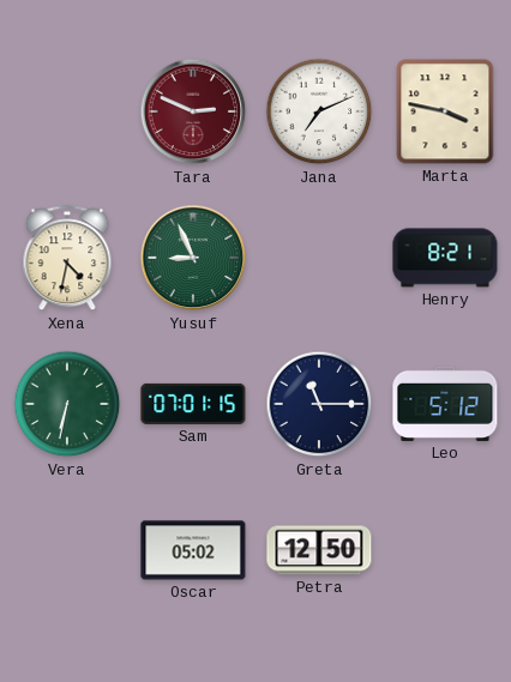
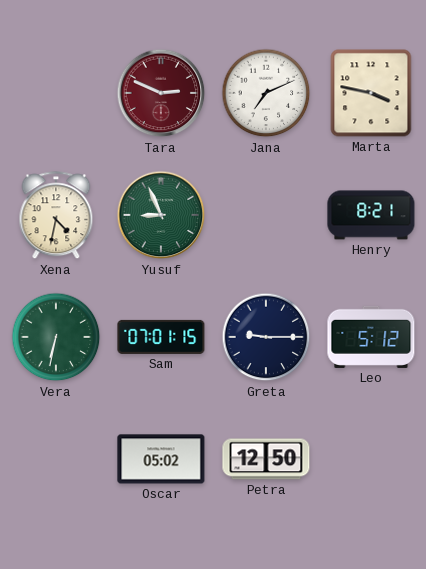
Greta: 11:15 -> 9:15 (266, 337)
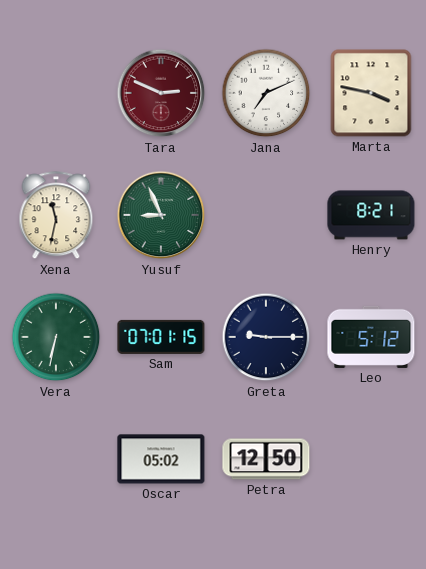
Xena: 4:32 -> 11:32 (56, 216)
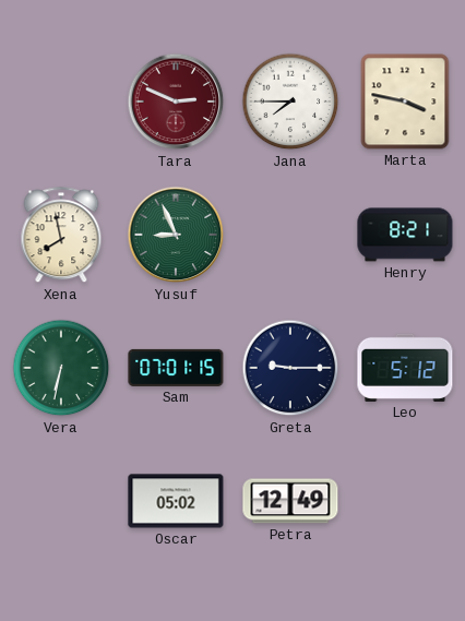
Jana: 7:11 -> 7:45 (290, 101)
Xena: 11:32 -> 7:58 (61, 236)
Petra: 12:50 -> 12:49 (290, 501)
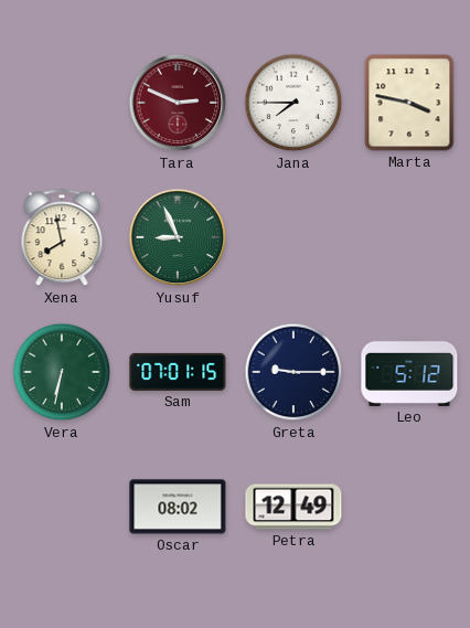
Henry: 8:21 -> none (405, 235)
Oscar: 05:02 -> 08:02 (178, 507)
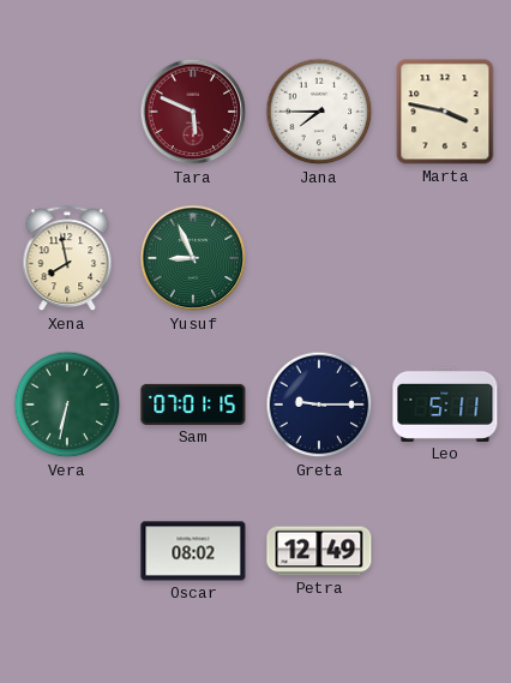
Tara: 2:49 -> 5:49 (193, 112)
Leo: 5:12 -> 5:11 (445, 405)
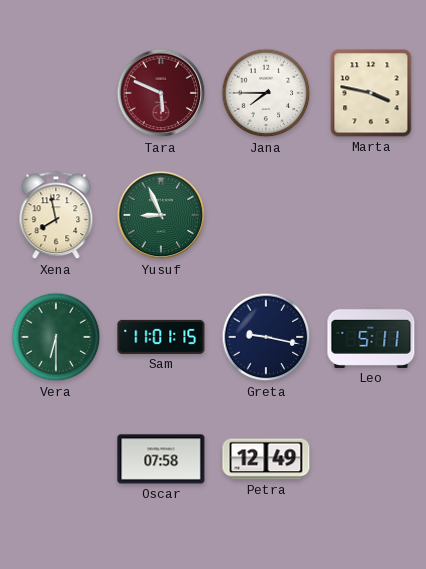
Vera: 6:32 -> 6:30 (56, 337)
Sam: 07:01 -> 11:01 (161, 337)
Greta: 9:15 -> 9:17 (266, 337)
Oscar: 08:02 -> 07:58 (161, 459)
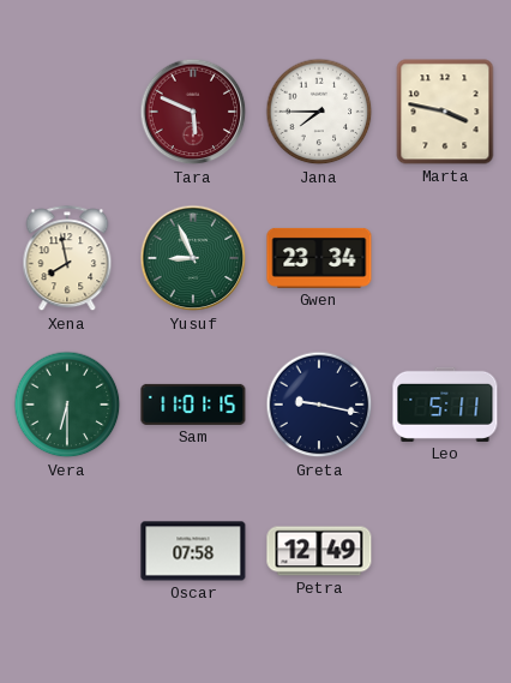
Gwen: none -> 23:34 (319, 258)
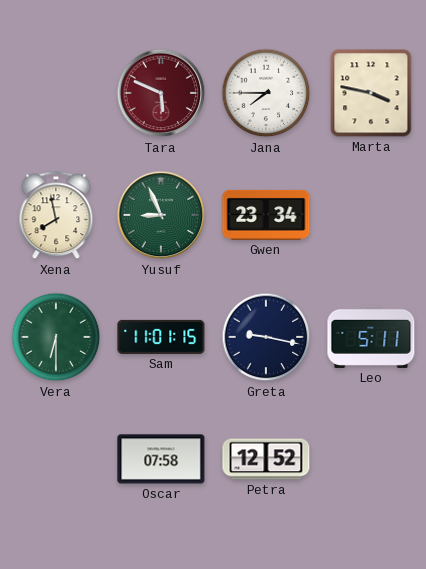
Petra: 12:49 -> 12:52 (266, 459)
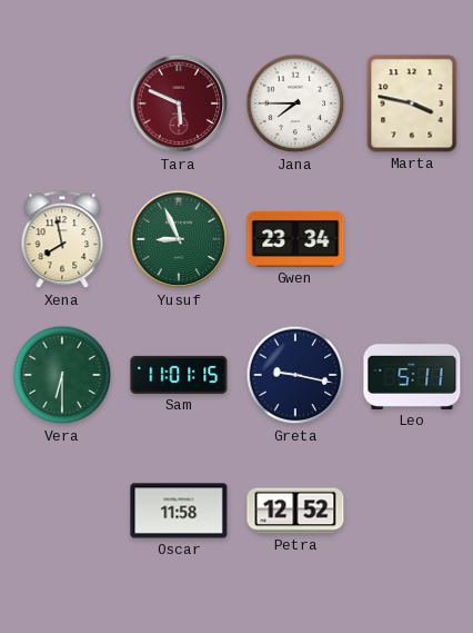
Oscar: 07:58 -> 11:58 (179, 511)
